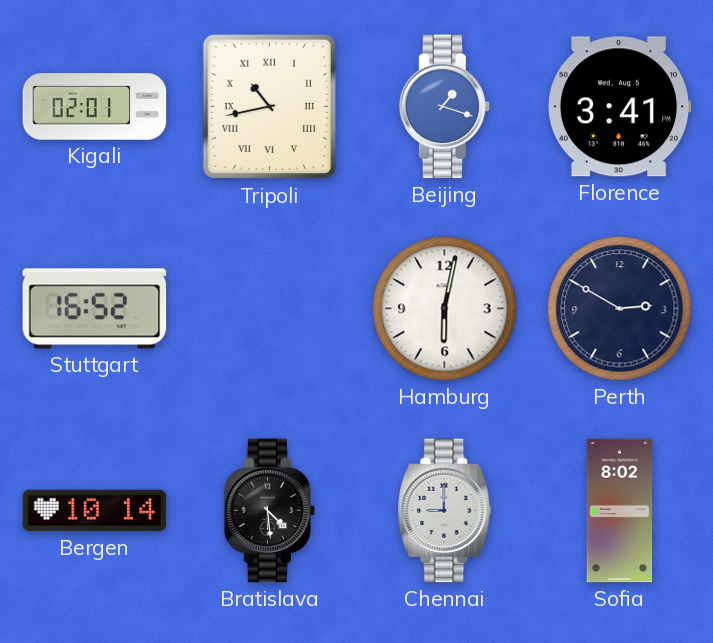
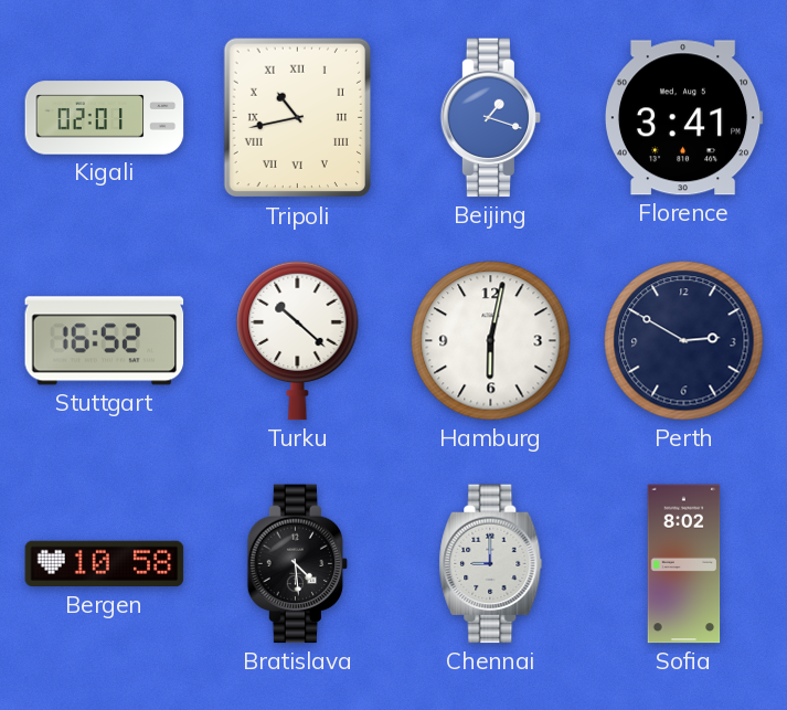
Turku: none -> 10:22 (298, 340)
Bergen: 10:14 -> 10:58 (105, 564)
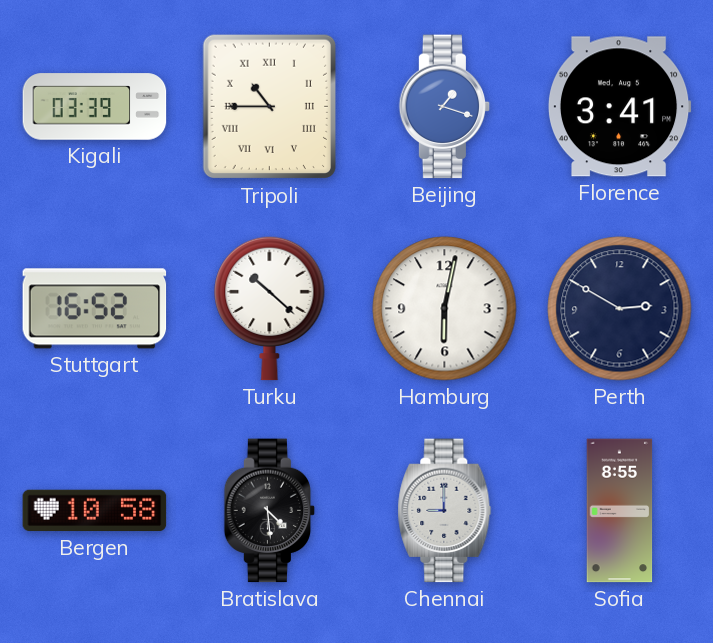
Kigali: 02:01 -> 03:39 (95, 107)
Tripoli: 10:43 -> 10:45 (269, 107)
Sofia: 8:02 -> 8:55 (620, 511)
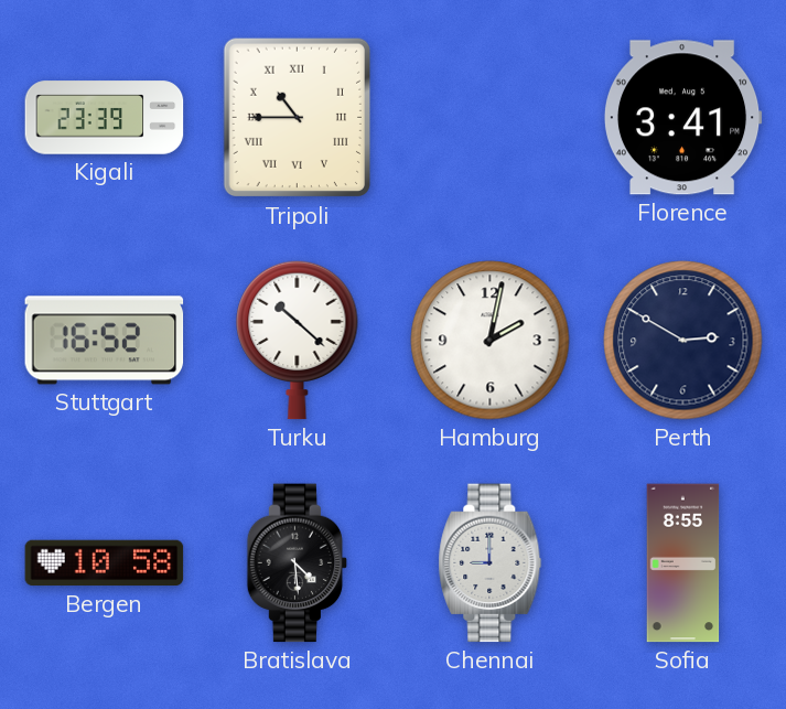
Kigali: 03:39 -> 23:39 (105, 118)
Beijing: 1:18 -> none (445, 107)
Hamburg: 6:02 -> 2:02 (491, 341)
